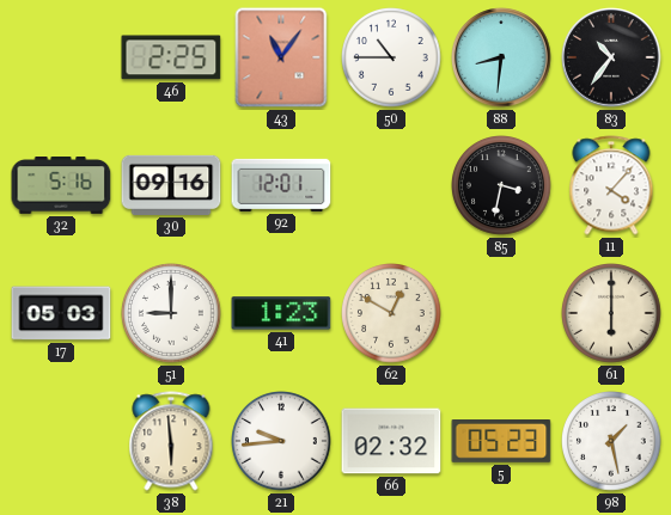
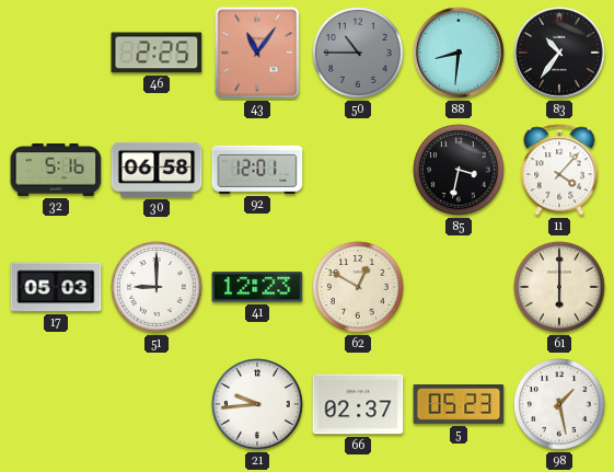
50 dial: white -> grey (359, 54)
30: 09:16 -> 06:58 (157, 170)
41: 1:23 -> 12:23 (257, 287)
38: 5:59 -> none (171, 441)
66: 02:32 -> 02:37 (358, 404)
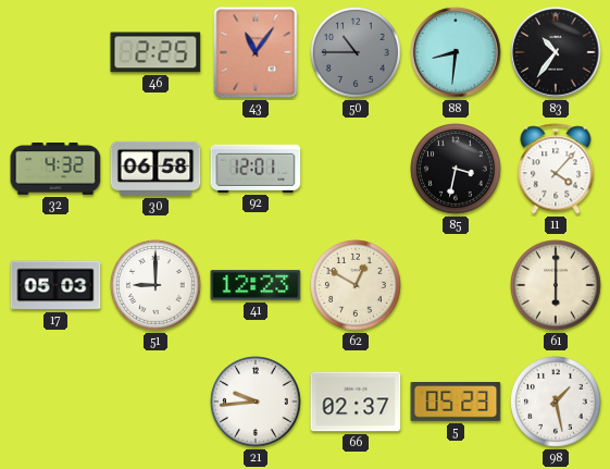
32: 5:16 -> 4:32 (55, 170)
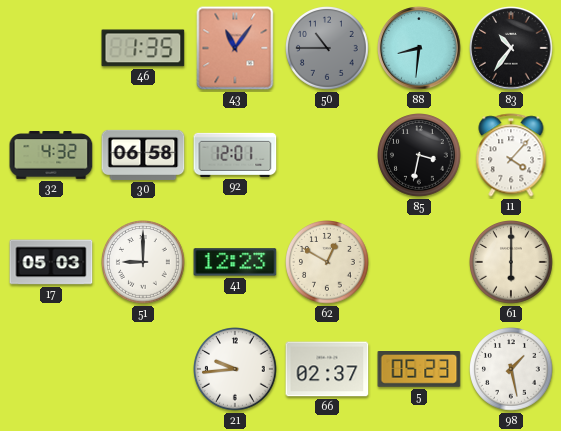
46: 2:25 -> 1:35 (143, 48)
